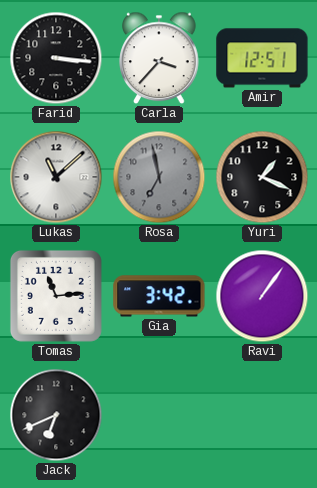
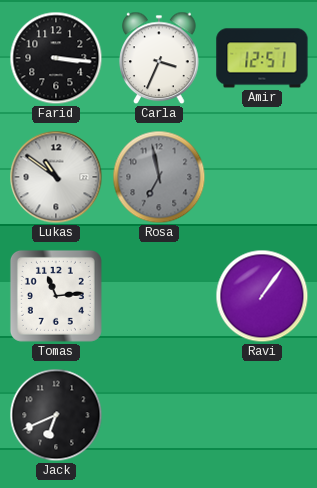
Carla: 3:37 -> 3:34 (159, 58)
Lukas: 11:08 -> 10:51 (56, 177)
Yuri: 1:19 -> none (262, 177)
Gia: 3:42 -> none (159, 296)
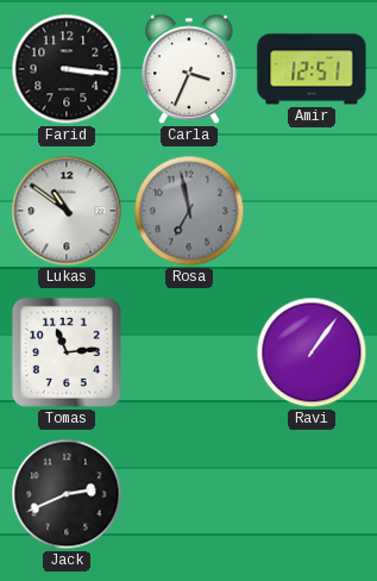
Jack: 6:41 -> 2:41 (67, 494)
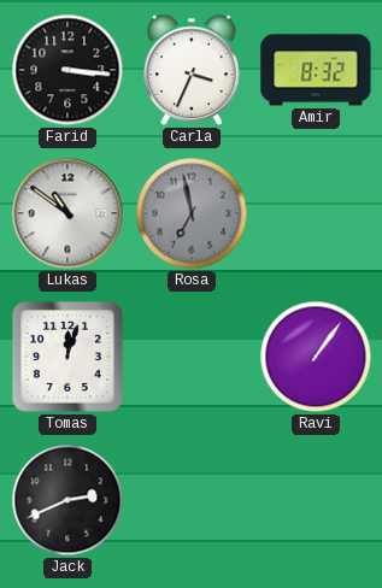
Amir: 12:51 -> 8:32 (316, 70)
Tomas: 11:14 -> 12:03 (67, 357)
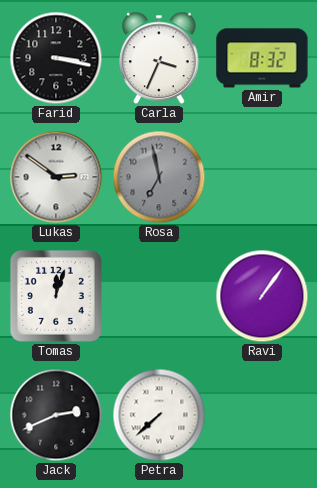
Farid: 3:16 -> 3:17 (56, 58)
Lukas: 10:51 -> 2:51 (56, 177)
Petra: none -> 7:38 (159, 415)
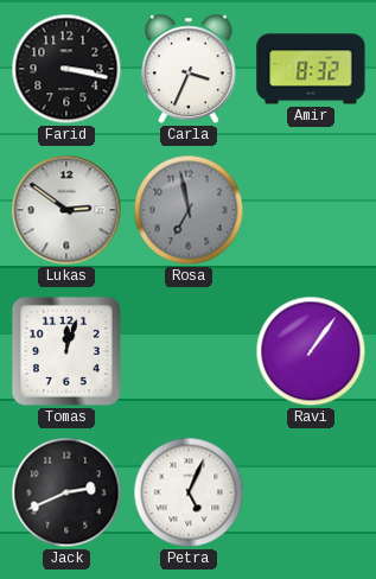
Petra: 7:38 -> 5:04 (189, 492)
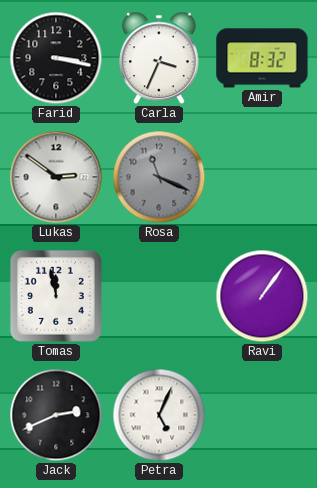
Rosa: 6:58 -> 11:19 (159, 177)
Tomas: 12:03 -> 11:58 (56, 296)
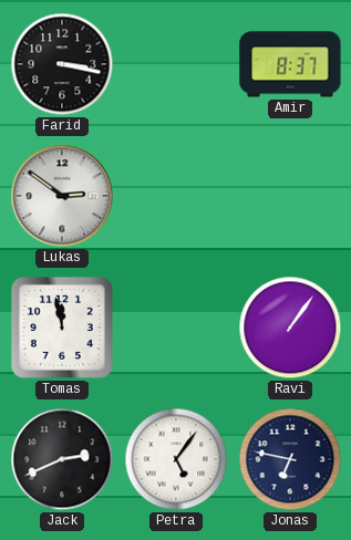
Carla: 3:34 -> none (159, 58)
Amir: 8:32 -> 8:37 (290, 64)
Rosa: 11:19 -> none (159, 177)
Petra: 5:04 -> 5:06 (176, 459)
Jonas: none -> 6:47 (290, 459)
